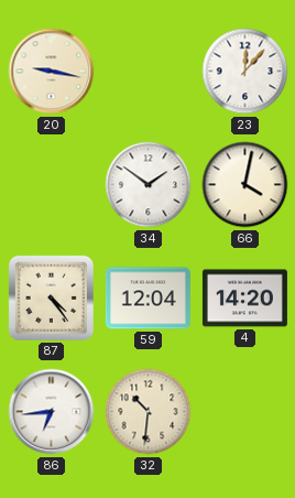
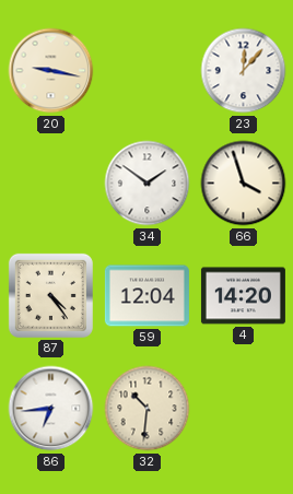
66: 4:02 -> 3:57 (244, 184)
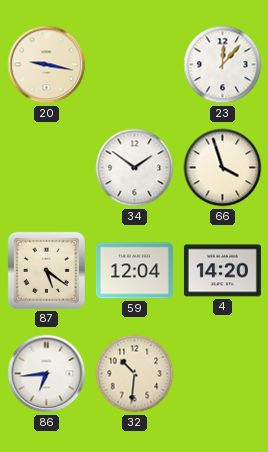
87: 4:24 -> 5:21 (46, 270)
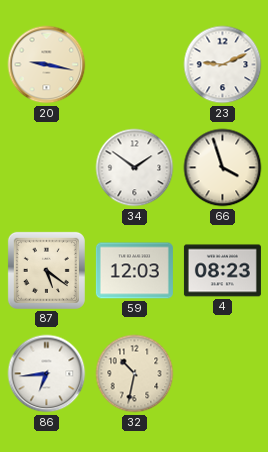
23: 12:07 -> 9:11 (223, 65)
59: 12:04 -> 12:03 (134, 271)
4: 14:20 -> 08:23 (222, 271)
32: 10:31 -> 10:32 (135, 374)
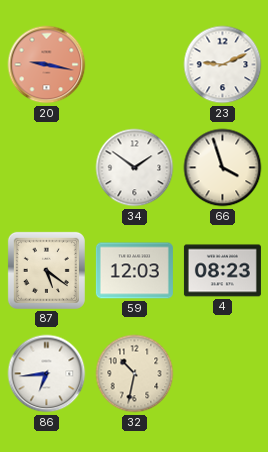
20 dial: cream -> salmon (47, 65)
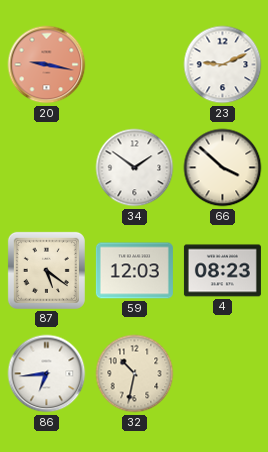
66: 3:57 -> 3:52 (223, 168)
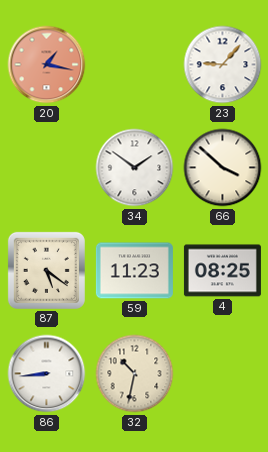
20: 9:17 -> 1:17 (47, 65)
23: 9:11 -> 9:07 (223, 65)
59: 12:03 -> 11:23 (134, 271)
4: 08:23 -> 08:25 (222, 271)
86: 6:44 -> 8:44 (47, 374)
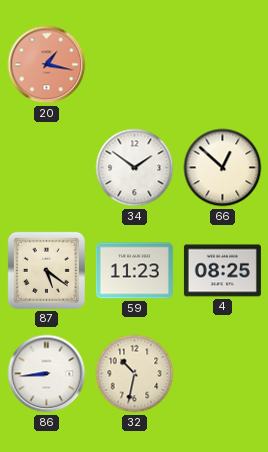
23: 9:07 -> none (223, 65)
66: 3:52 -> 12:52 (223, 168)
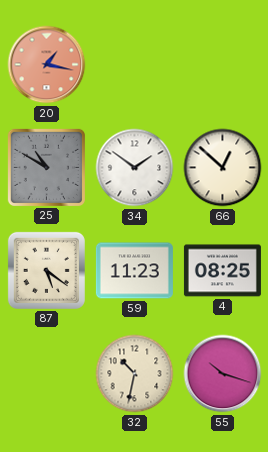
25: none -> 10:50 (46, 167)
86: 8:44 -> none (47, 374)
55: none -> 10:18 (223, 374)
